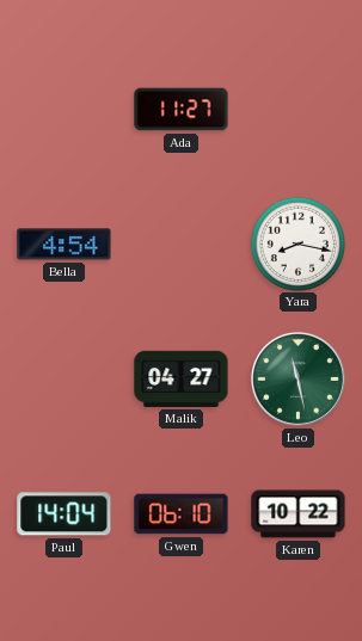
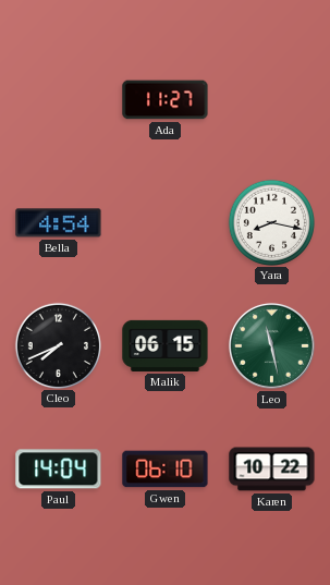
Cleo: none -> 7:41 (58, 345)
Malik: 04:27 -> 06:15 (166, 345)
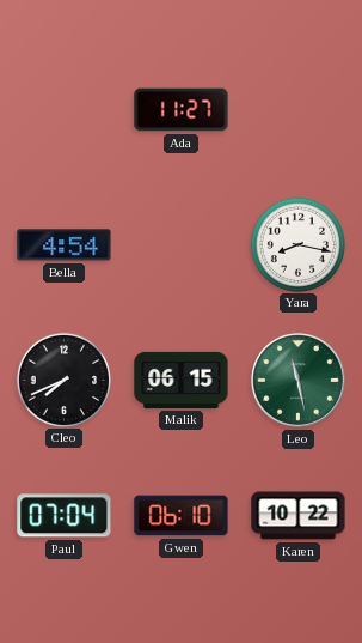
Paul: 14:04 -> 07:04 (65, 516)
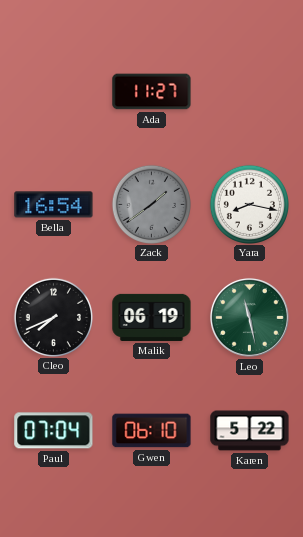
Bella: 4:54 -> 16:54 (54, 205)
Zack: none -> 1:39 (151, 204)
Malik: 06:15 -> 06:19 (152, 317)
Karen: 10:22 -> 5:22 (250, 431)
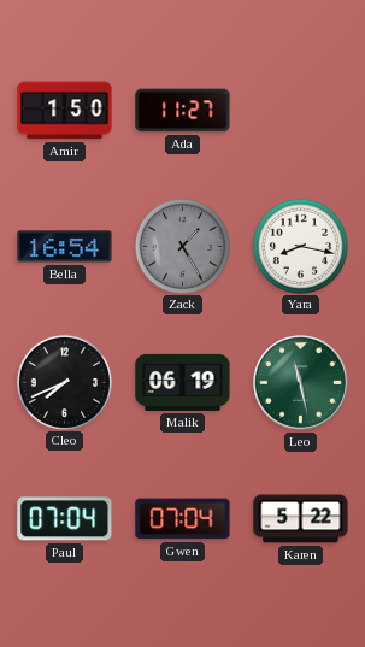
Amir: none -> 1:50 (65, 111)
Zack: 1:39 -> 1:25 (182, 246)
Gwen: 06:10 -> 07:04 (183, 519)
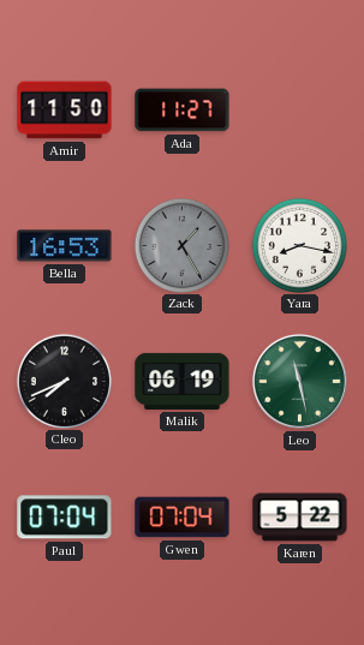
Amir: 1:50 -> 11:50 (65, 111)
Bella: 16:54 -> 16:53 (65, 246)
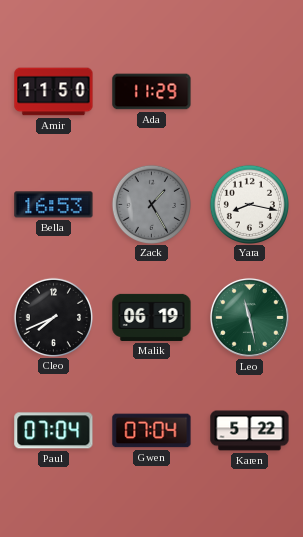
Ada: 11:27 -> 11:29 (152, 92)
